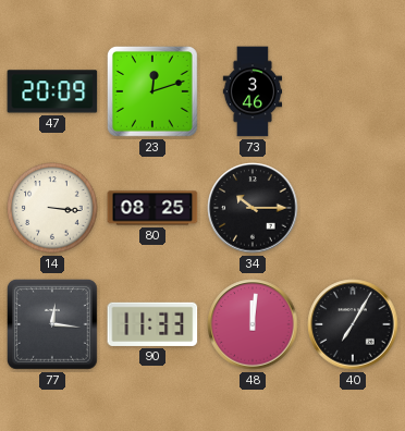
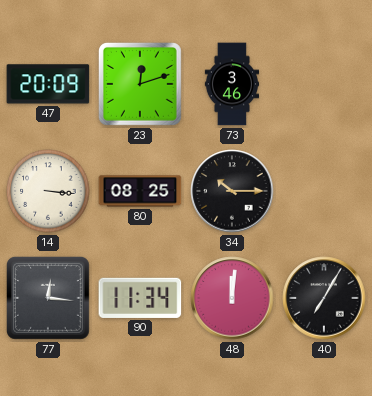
90: 11:33 -> 11:34 (140, 298)
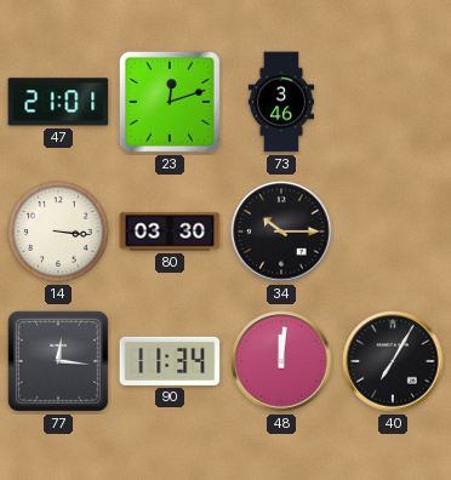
47: 20:09 -> 21:01 (58, 102)
80: 08:25 -> 03:30 (170, 232)
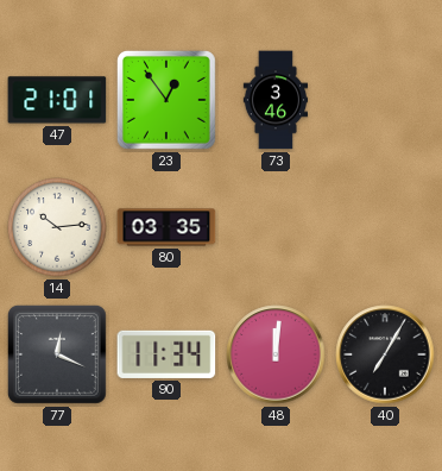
23: 12:12 -> 12:54 (166, 100)
14: 3:16 -> 10:14 (57, 227)
80: 03:30 -> 03:35 (166, 227)
34: 10:15 -> none (281, 232)
77: 12:16 -> 12:19 (57, 354)
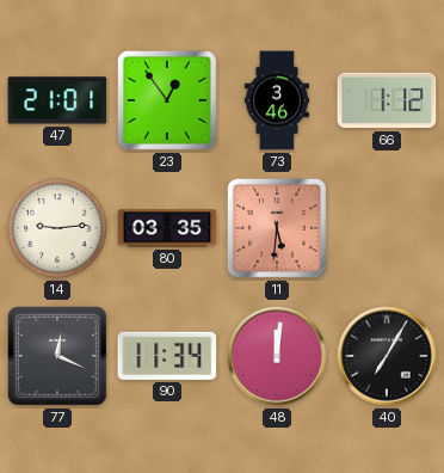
66: none -> 1:12 (387, 100)
14: 10:14 -> 9:14 (57, 228)
11: none -> 5:31 (277, 228)
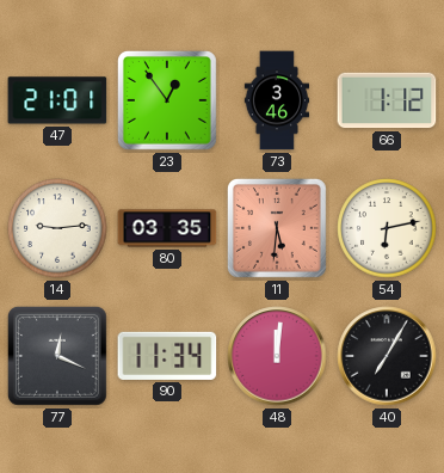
54: none -> 6:13 (387, 228)
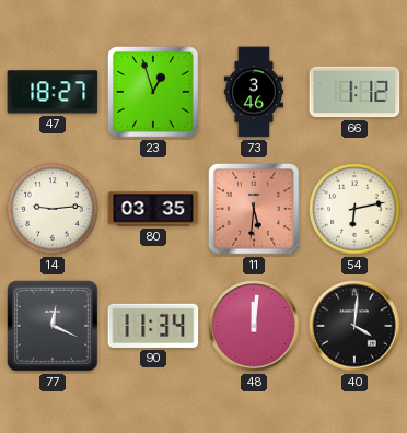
47: 21:01 -> 18:27 (53, 92)
23: 12:54 -> 12:57 (153, 92)
40: 7:05 -> 4:01 (354, 326)
